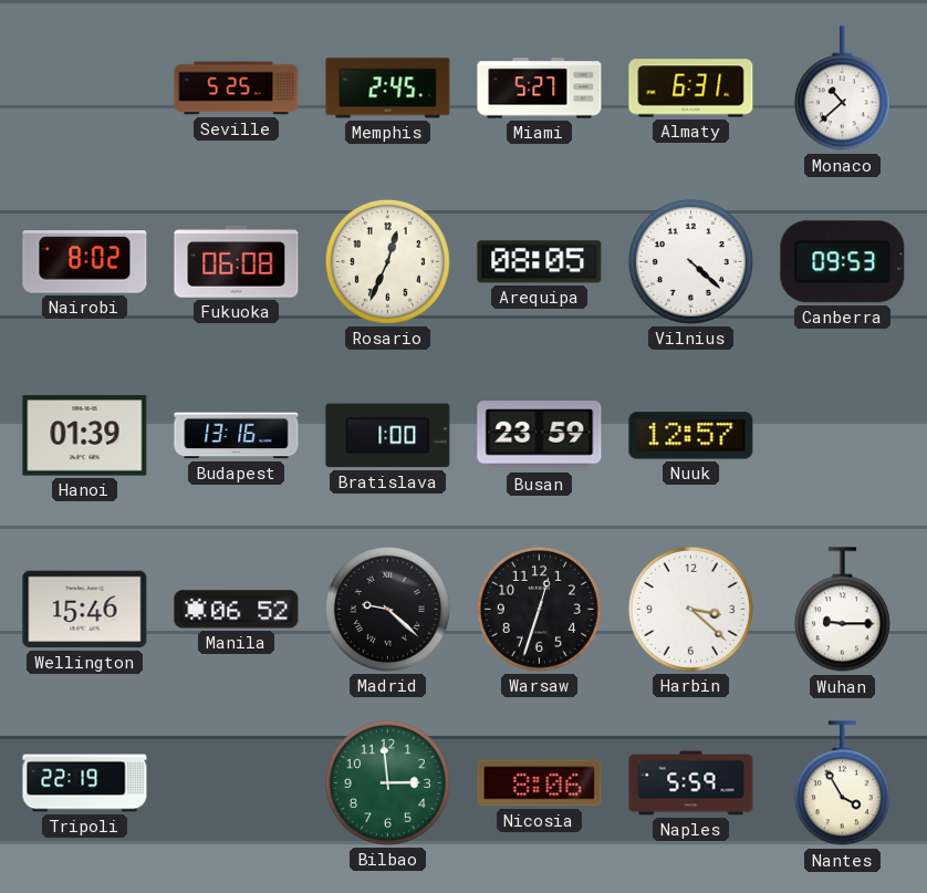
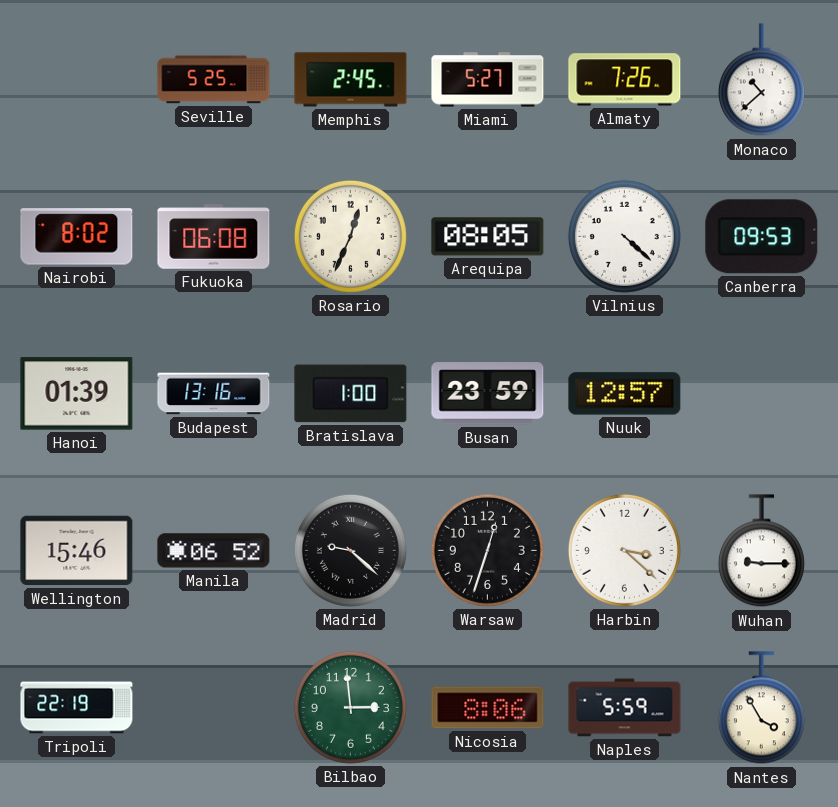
Almaty: 6:31 -> 7:26 (625, 80)
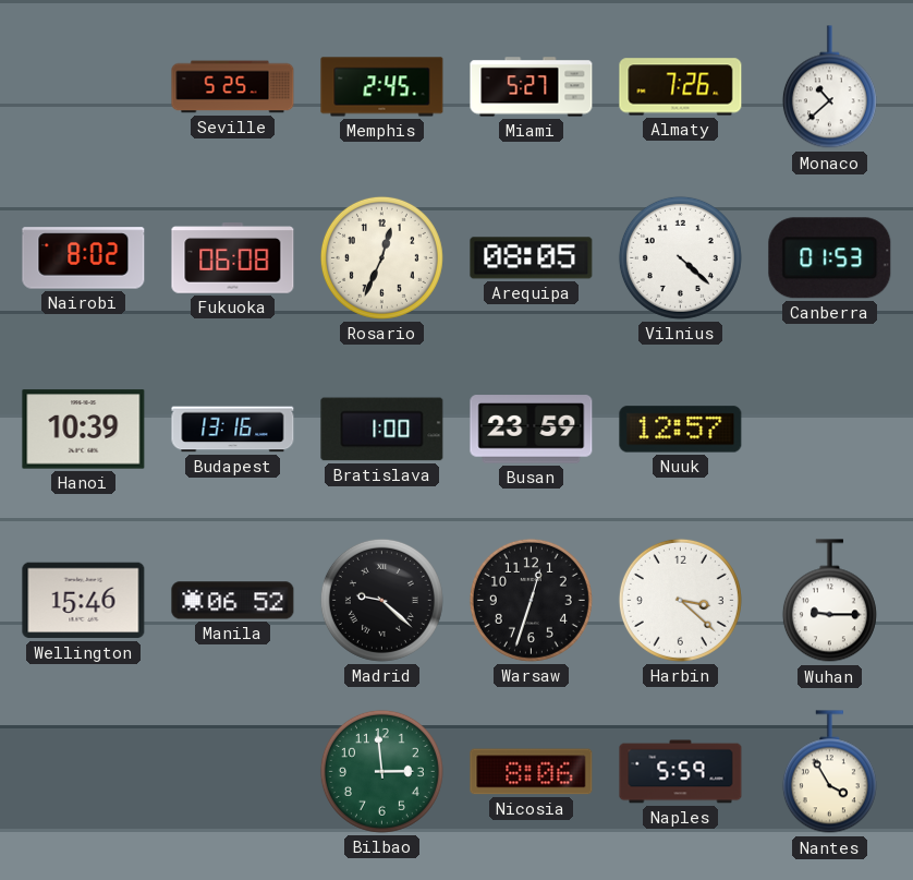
Canberra: 09:53 -> 01:53 (830, 258)
Hanoi: 01:39 -> 10:39 (84, 430)
Tripoli: 22:19 -> none (77, 708)
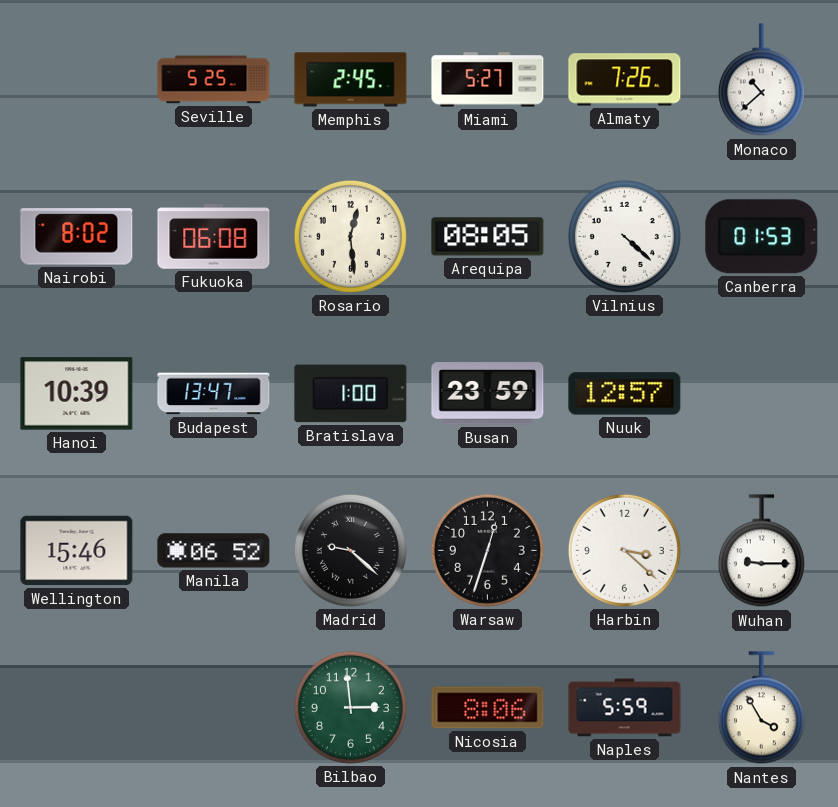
Rosario: 12:34 -> 12:29 (350, 236)
Budapest: 13:16 -> 13:47 (214, 394)
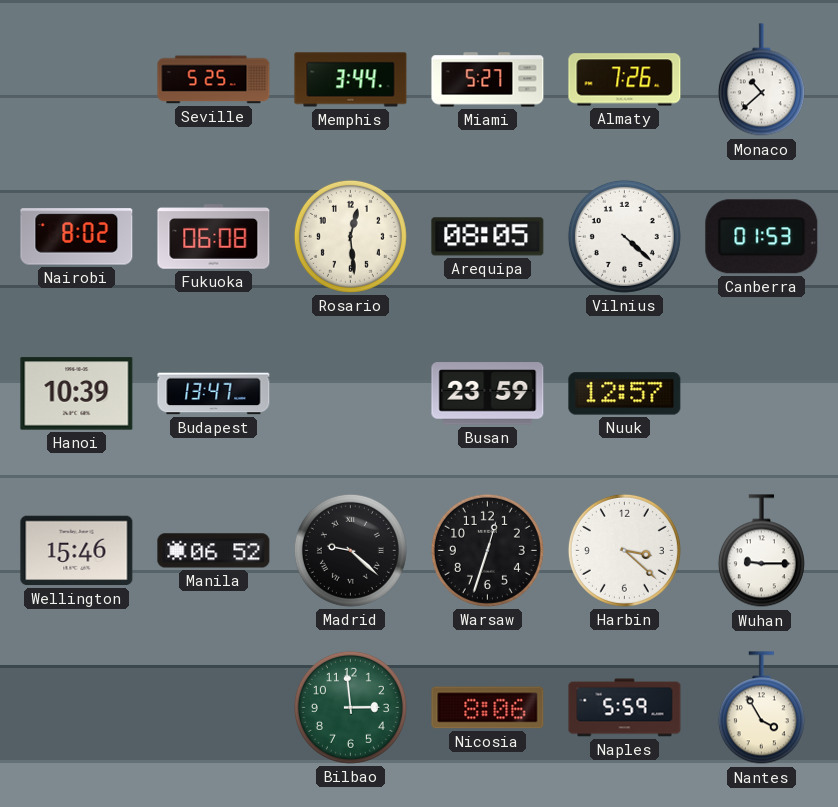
Memphis: 2:45 -> 3:44 (351, 80)
Bratislava: 1:00 -> none (351, 394)
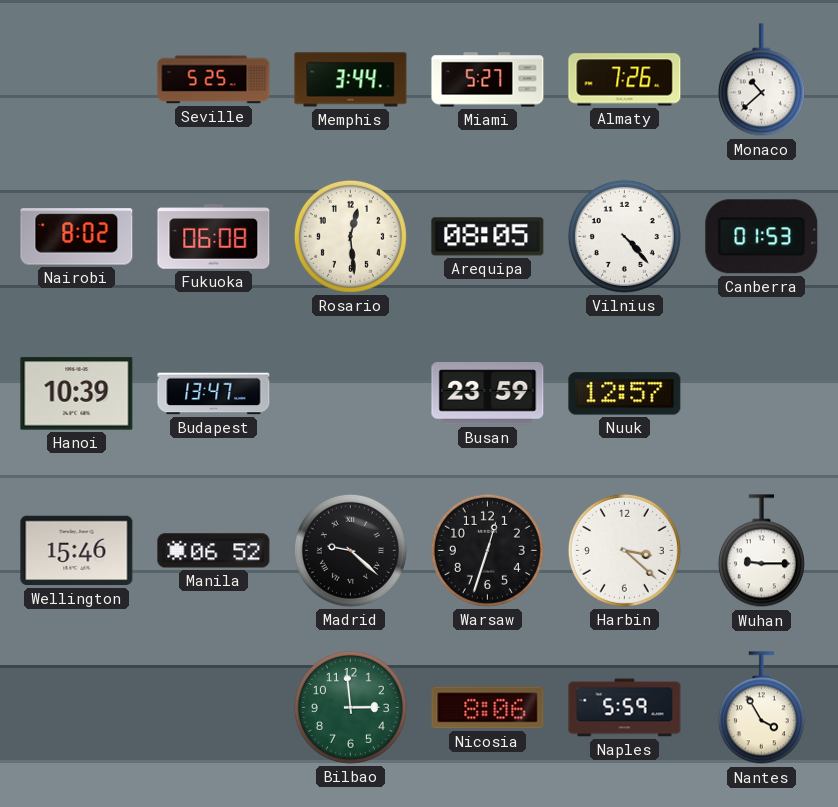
Vilnius: 4:22 -> 4:23 (624, 236)
